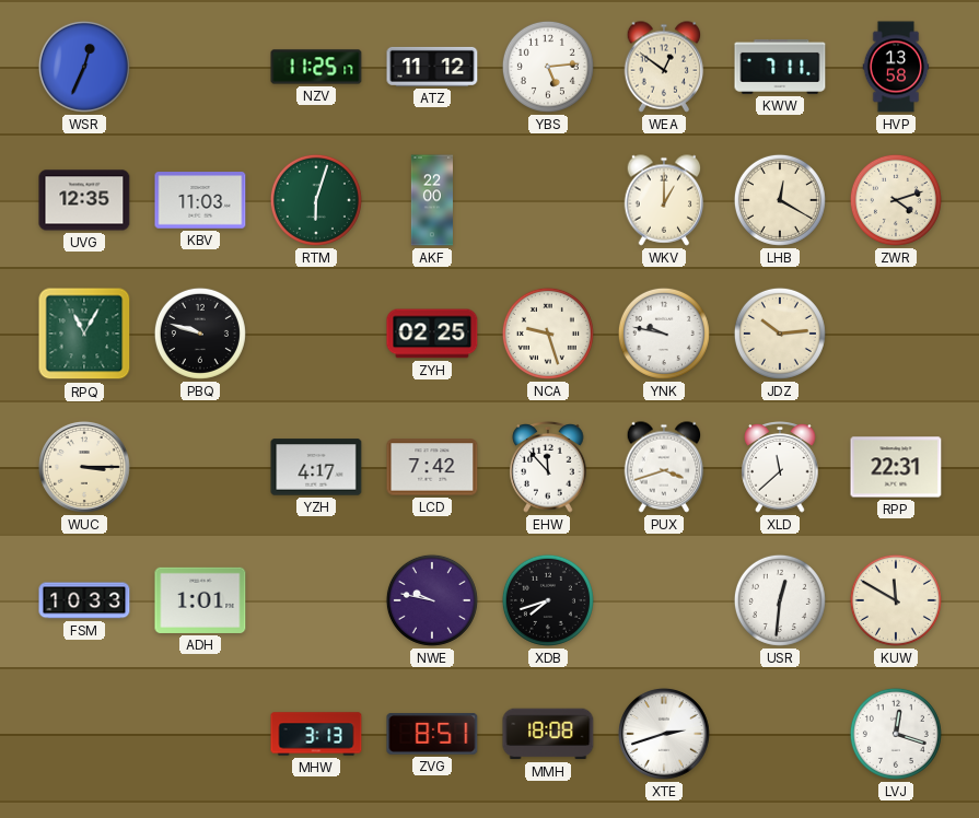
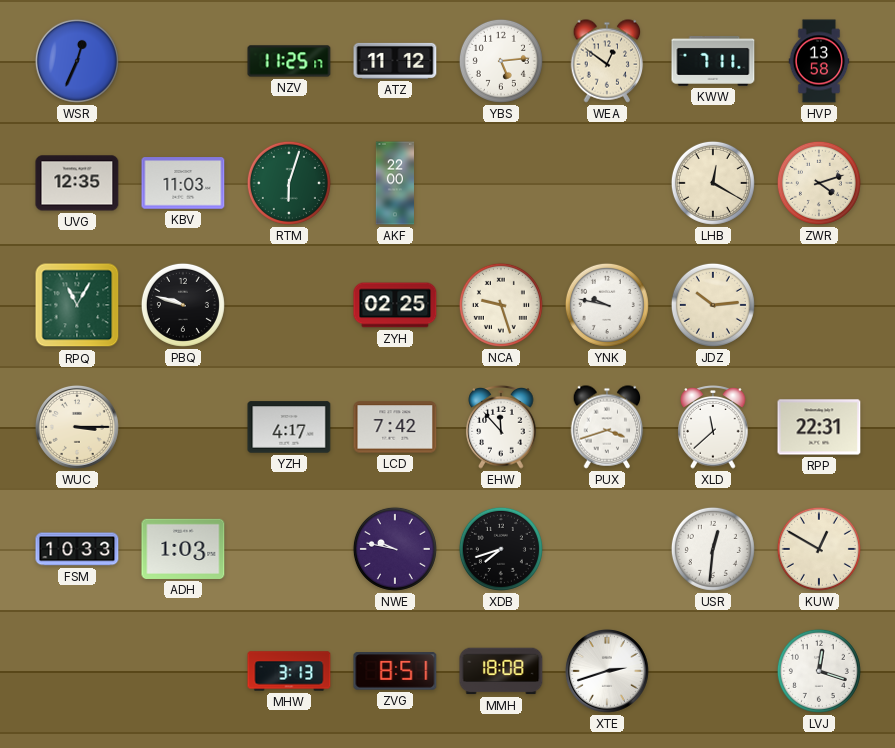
WKV: 1:00 -> none (664, 200)
ADH: 1:01 -> 1:03 (183, 549)
KUW: 11:50 -> 12:50 (819, 549)
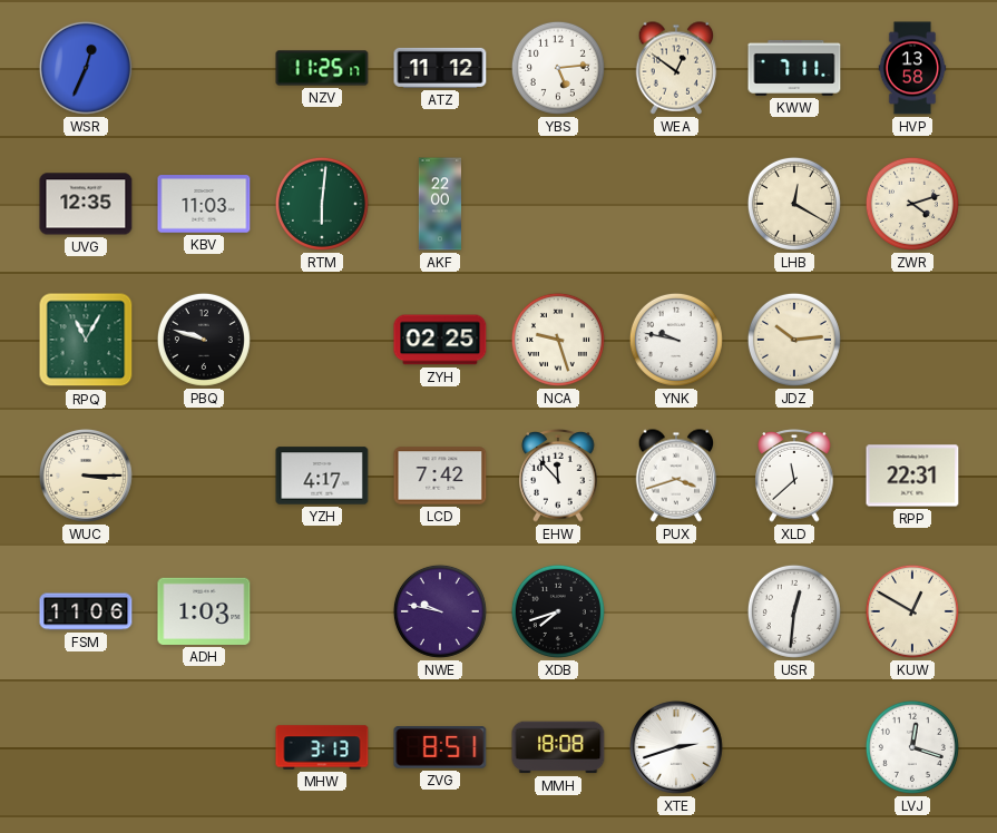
RTM: 6:03 -> 6:01 (322, 204)
FSM: 10:33 -> 11:06 (86, 611)
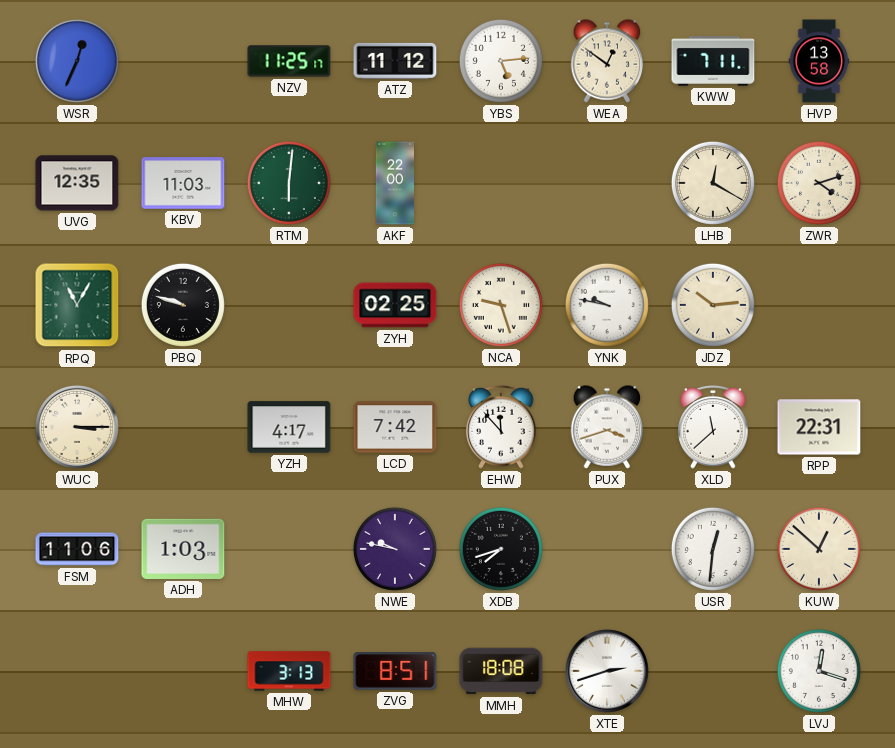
KUW: 12:50 -> 12:52 (819, 549)
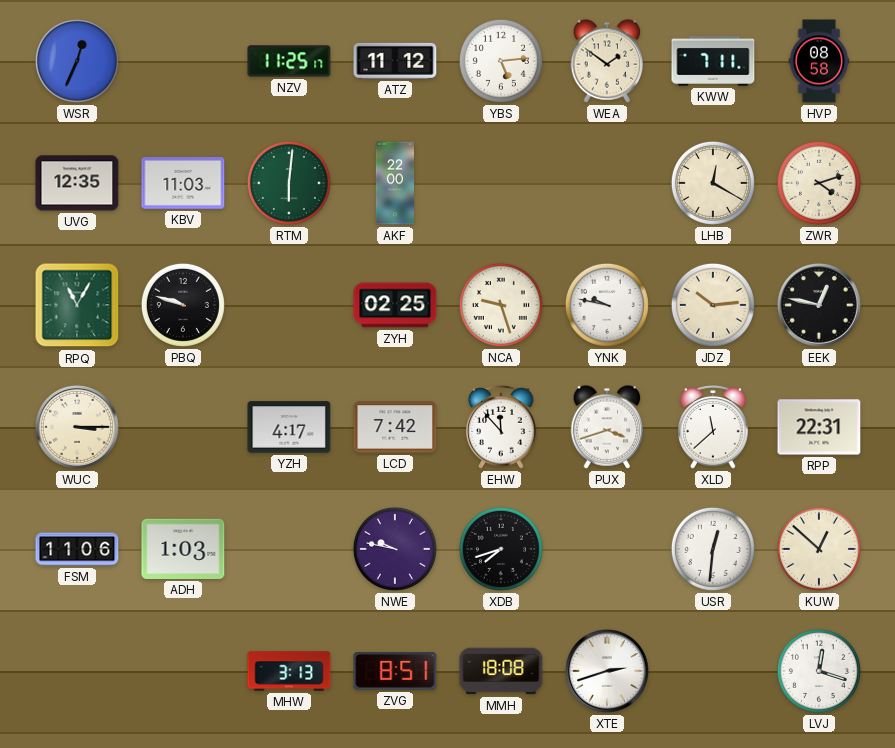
WEA: 12:51 -> 1:51 (607, 61)
HVP: 13:58 -> 08:58 (819, 61)
EEK: none -> 12:47 (819, 305)
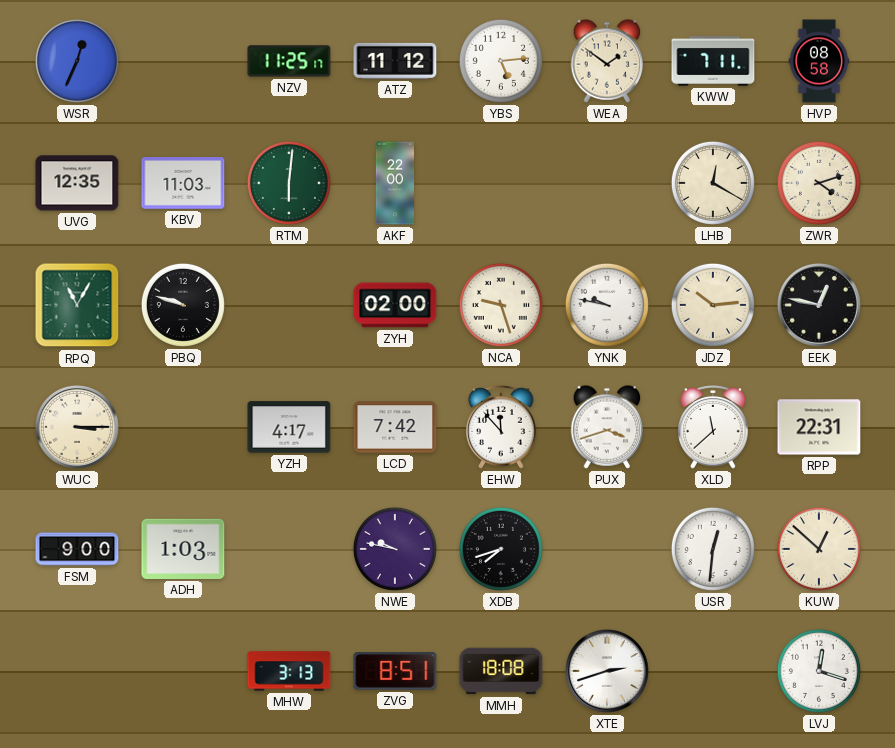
ZYH: 02:25 -> 02:00 (395, 305)
FSM: 11:06 -> 9:00 (77, 549)
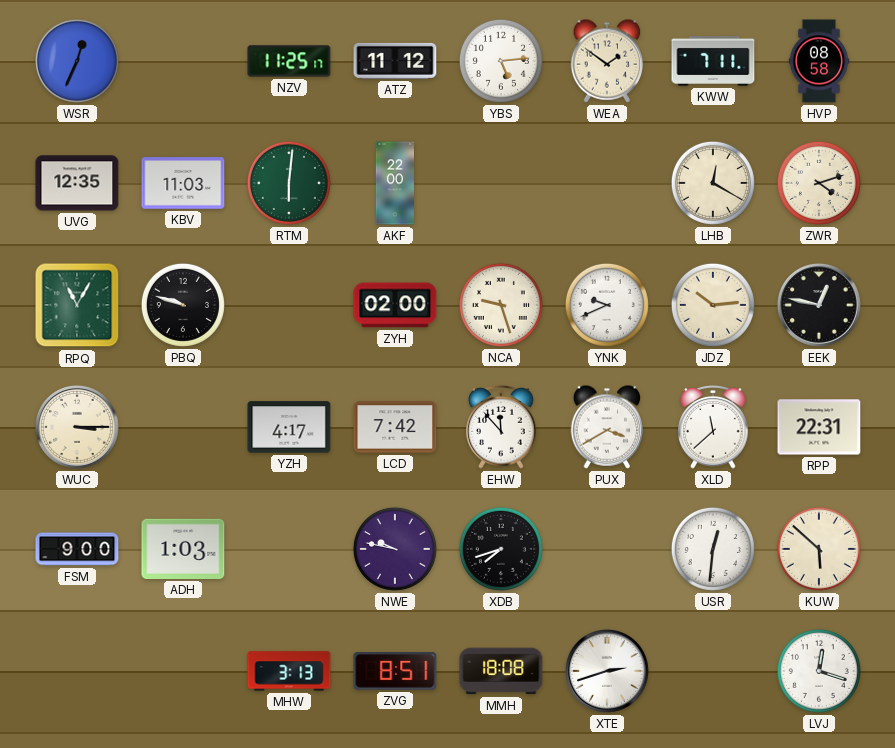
YNK: 9:47 -> 9:41 (607, 305)
PUX: 3:42 -> 3:40 (607, 427)
KUW: 12:52 -> 5:52 (819, 549)
